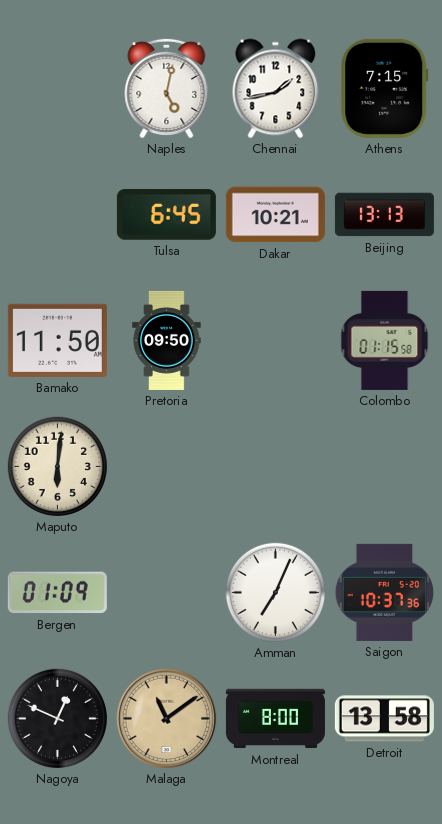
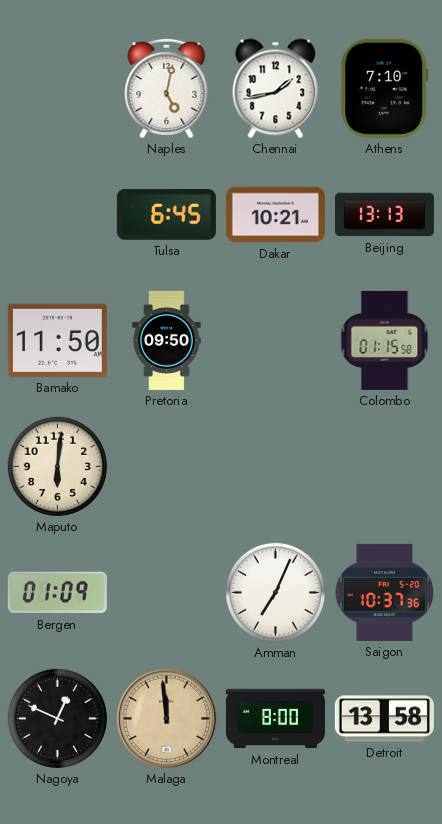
Athens: 7:15 -> 7:10 (385, 88)
Malaga: 11:09 -> 11:59 (167, 719)
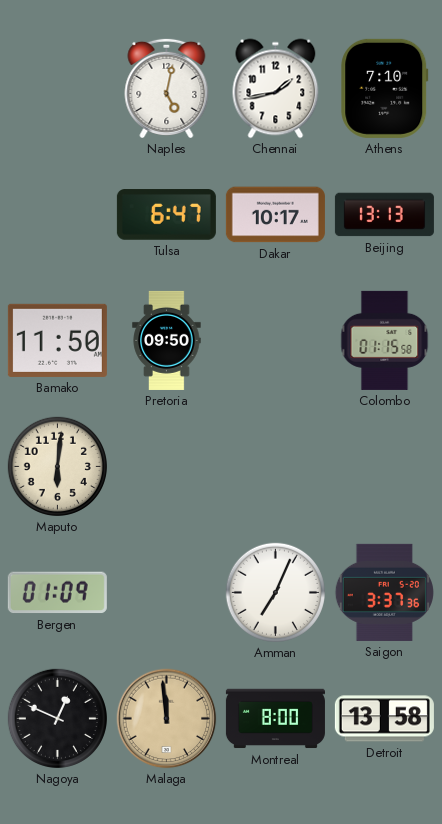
Tulsa: 6:45 -> 6:47 (166, 215)
Dakar: 10:21 -> 10:17 (275, 215)
Saigon: 10:37 -> 3:37 (384, 592)
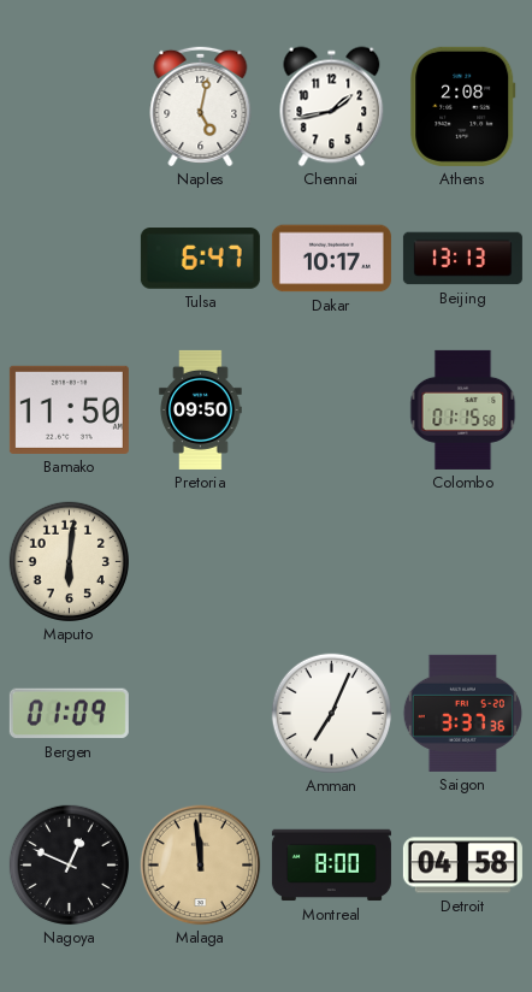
Athens: 7:10 -> 2:08 (463, 106)
Detroit: 13:58 -> 04:58 (462, 866)
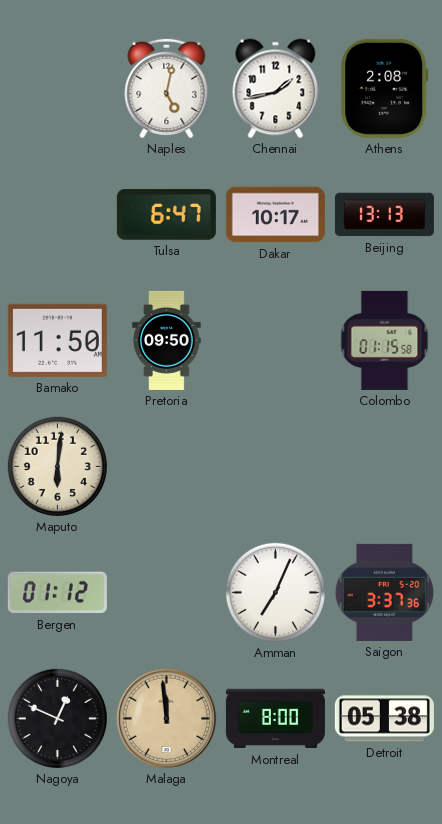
Bergen: 01:09 -> 01:12 (57, 593)
Detroit: 04:58 -> 05:38 (384, 719)
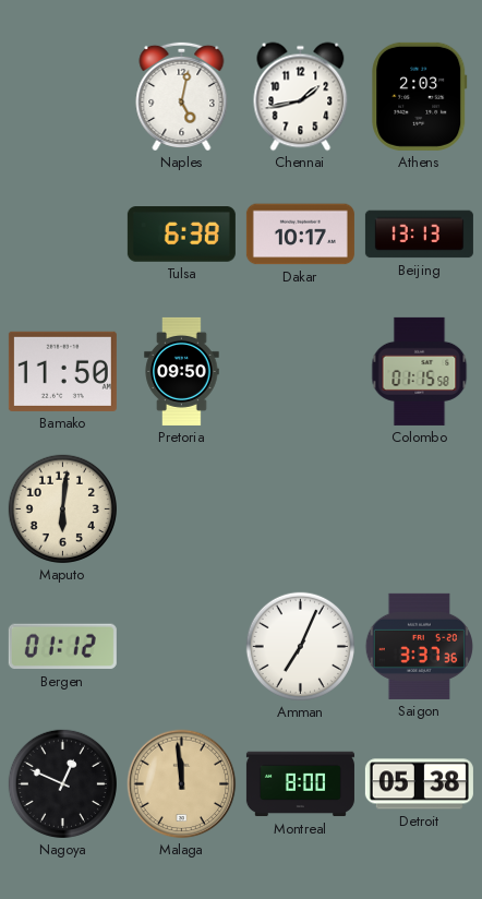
Athens: 2:08 -> 2:03 (420, 96)
Tulsa: 6:47 -> 6:38 (181, 235)
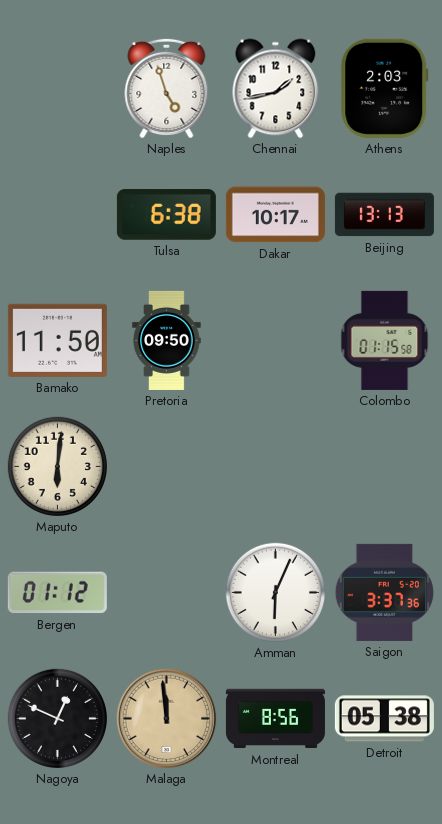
Naples: 5:02 -> 4:57 (167, 88)
Amman: 7:04 -> 6:04 (275, 592)
Montreal: 8:00 -> 8:56 (275, 719)
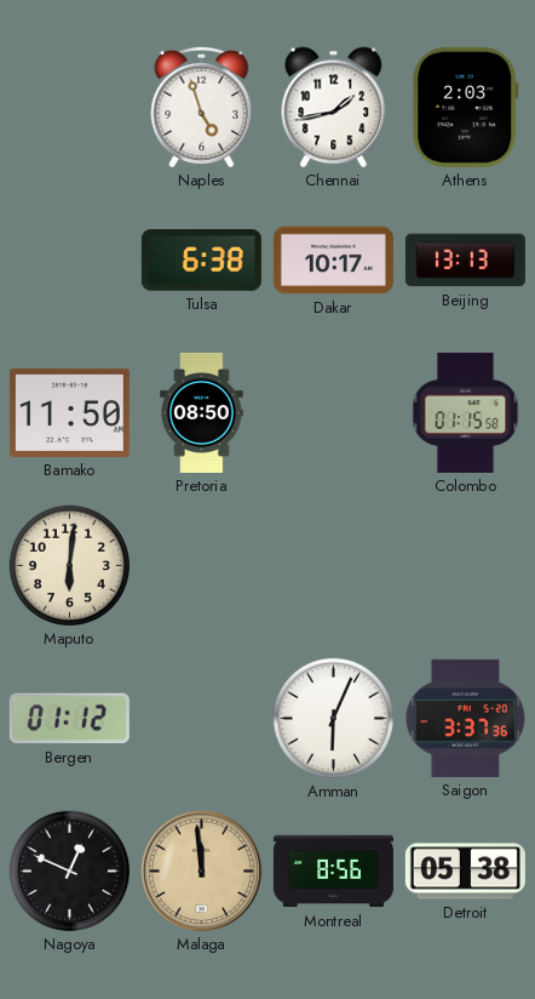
Pretoria: 09:50 -> 08:50 (202, 412)
